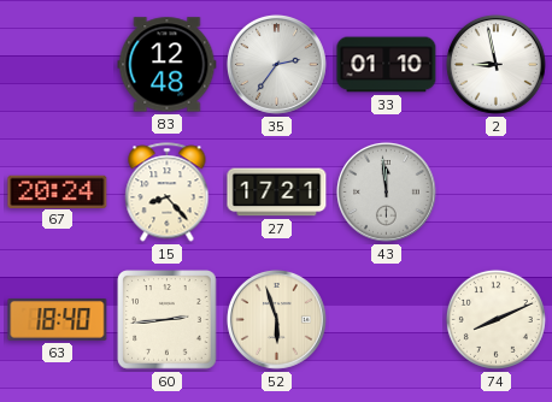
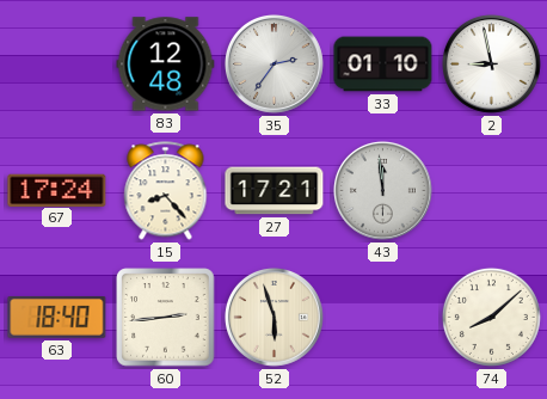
67: 20:24 -> 17:24 (57, 190)
74: 8:11 -> 8:08 (491, 317)
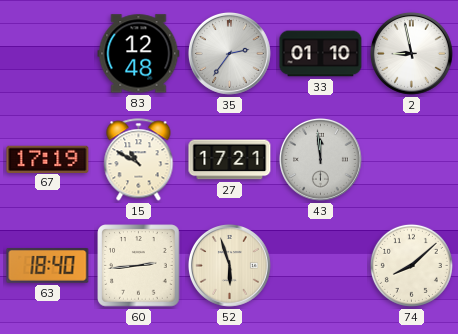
67: 17:24 -> 17:19 (48, 159)
15: 8:23 -> 10:50 (139, 160)
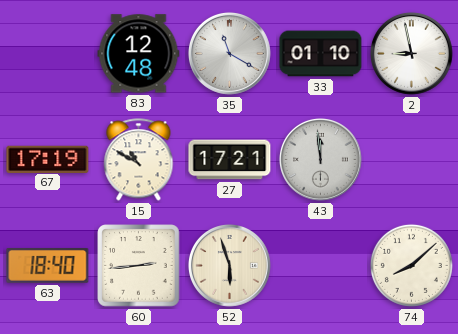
35: 2:36 -> 11:20 (229, 53)
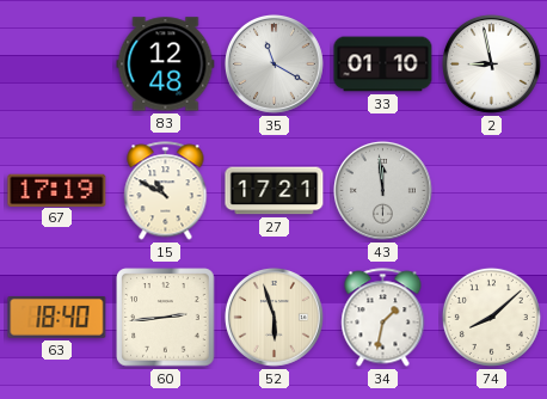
34: none -> 1:32 (383, 318)
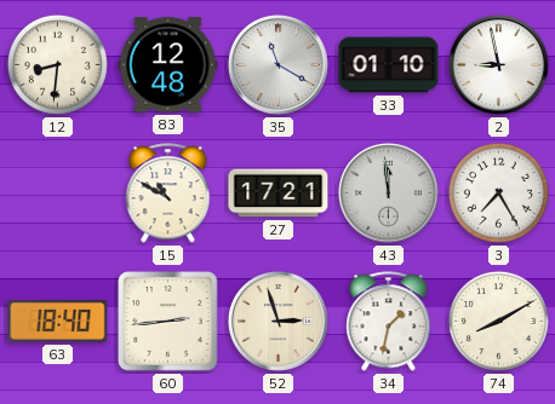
12: none -> 8:31 (57, 64)
67: 17:19 -> none (57, 190)
3: none -> 7:25 (498, 192)
52: 5:57 -> 2:57 (277, 321)
74: 8:08 -> 8:10 (498, 321)
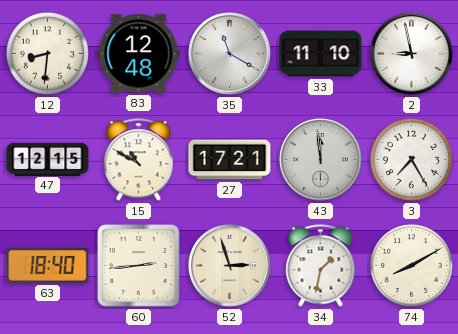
33: 01:10 -> 11:10 (321, 54)
47: none -> 12:15 (48, 159)
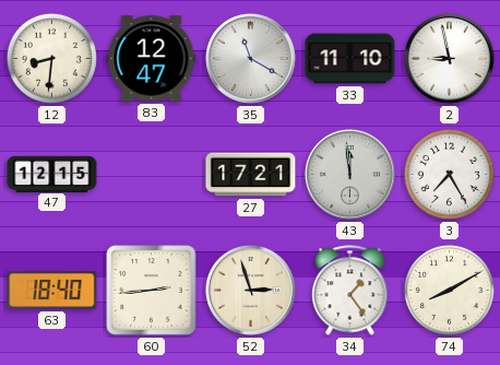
83: 12:48 -> 12:47 (152, 59)
15: 10:50 -> none (139, 160)
34: 1:32 -> 1:24 (350, 291)
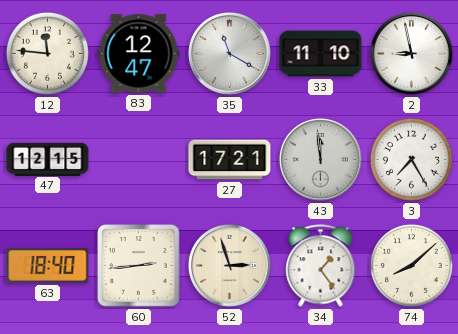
12: 8:31 -> 11:46 (47, 53)
74: 8:10 -> 8:08 (411, 265)
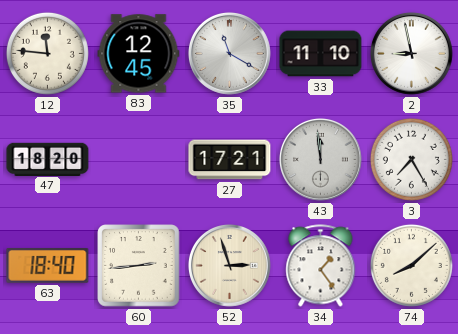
83: 12:47 -> 12:45 (139, 54)
47: 12:15 -> 18:20 (48, 159)
